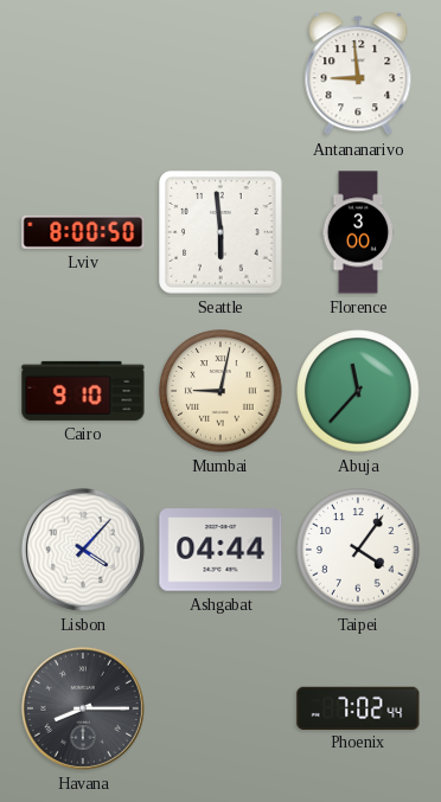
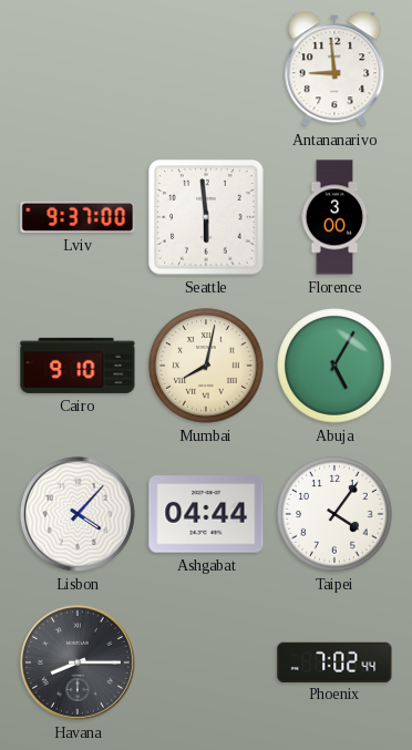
Lviv: 8:00 -> 9:37 (78, 217)
Mumbai: 9:02 -> 8:02 (206, 366)
Abuja: 11:37 -> 5:05 (334, 366)
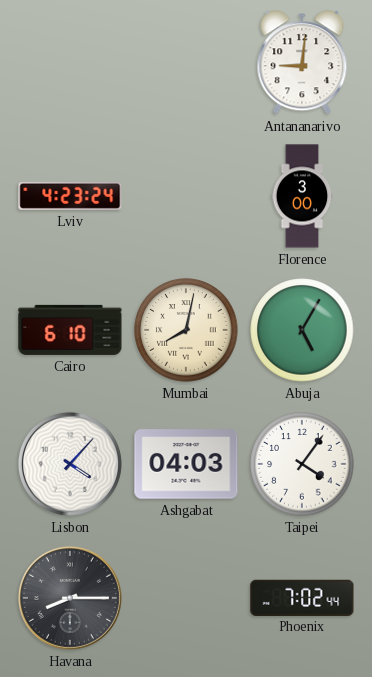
Antananarivo: 8:59 -> 9:01 (302, 63)
Lviv: 9:37 -> 4:23 (70, 196)
Seattle: 5:59 -> none (206, 217)
Cairo: 9:10 -> 6:10 (70, 330)
Ashgabat: 04:44 -> 04:03 (186, 464)
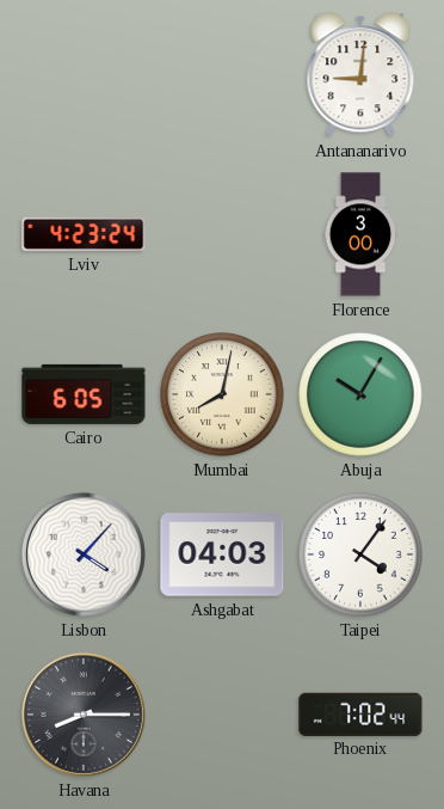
Cairo: 6:10 -> 6:05 (84, 394)
Abuja: 5:05 -> 10:05 (360, 394)
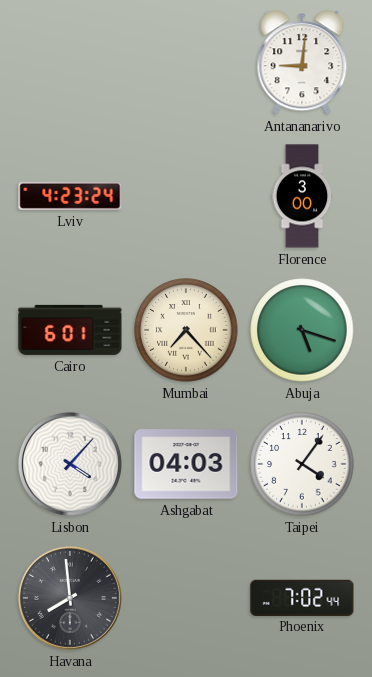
Cairo: 6:05 -> 6:01 (70, 330)
Mumbai: 8:02 -> 7:23 (186, 330)
Abuja: 10:05 -> 5:18 (302, 330)
Havana: 8:15 -> 7:59 (70, 598)
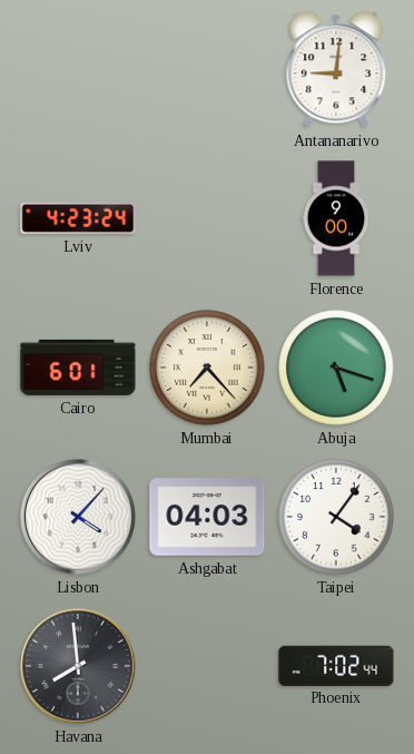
Florence: 3:00 -> 9:00 (336, 218)
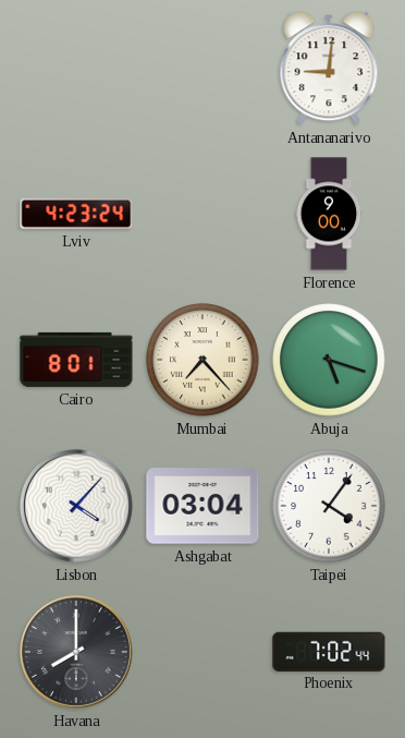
Cairo: 6:01 -> 8:01 (76, 360)
Ashgabat: 04:03 -> 03:04 (202, 506)
Havana: 7:59 -> 8:00 (76, 652)
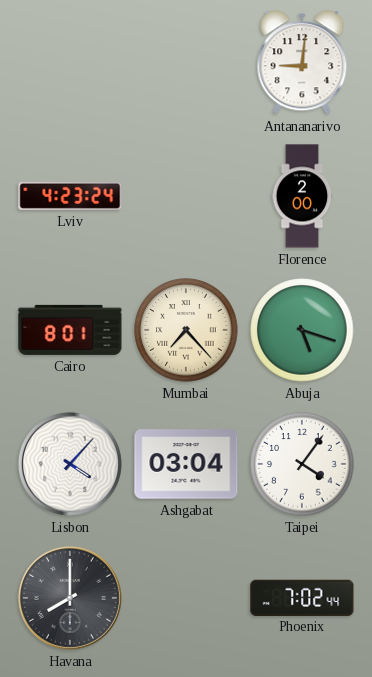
Florence: 9:00 -> 2:00 (302, 196)
